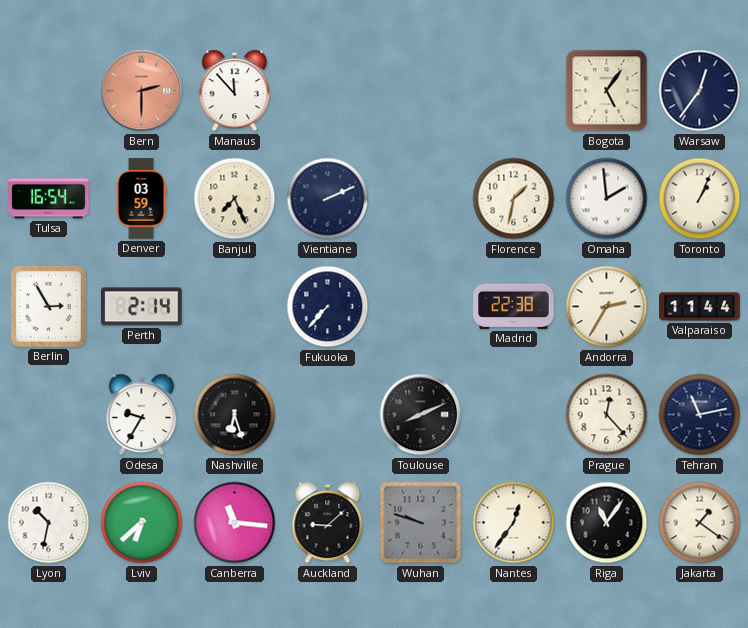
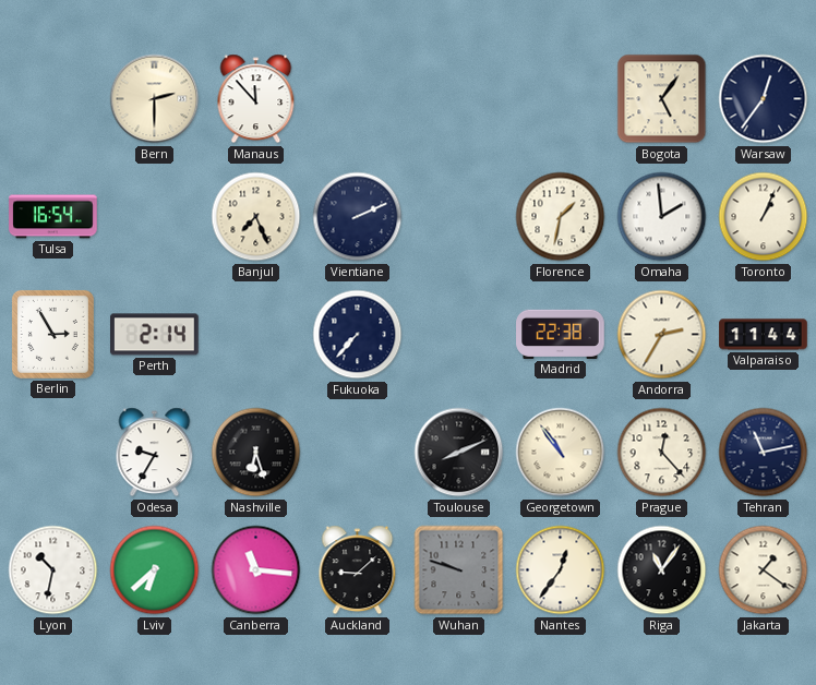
Bern dial: salmon -> cream (155, 99)
Denver: 03:59 -> none (141, 199)
Georgetown: none -> 10:54 (561, 453)
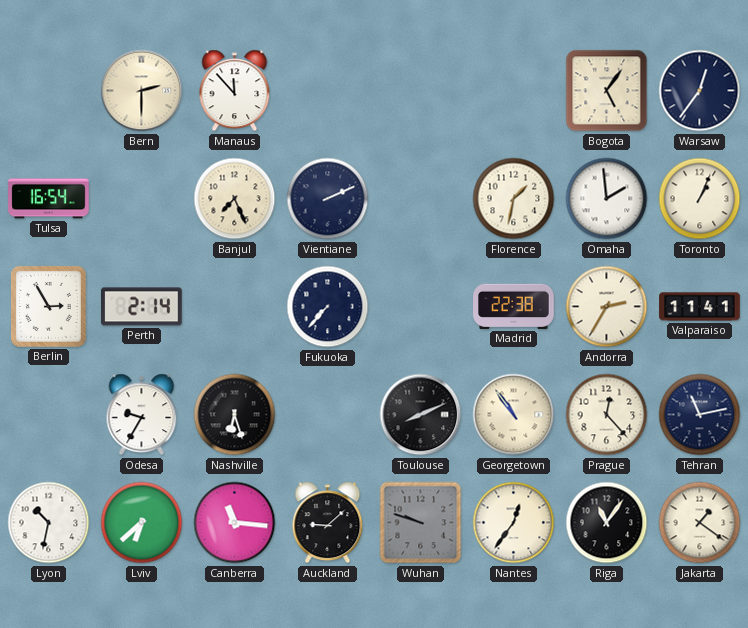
Valparaiso: 11:44 -> 11:41 (700, 307)
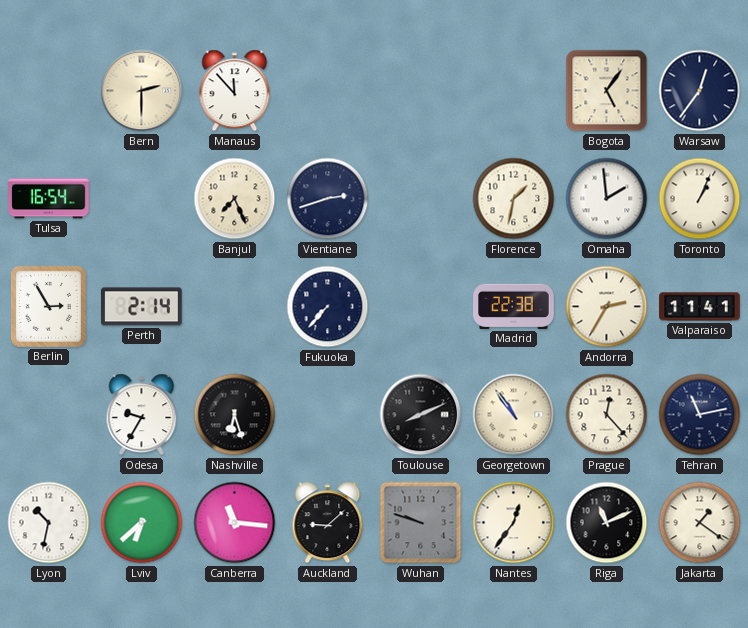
Vientiane: 2:11 -> 2:42 (328, 199)
Riga: 11:06 -> 11:11 (607, 523)
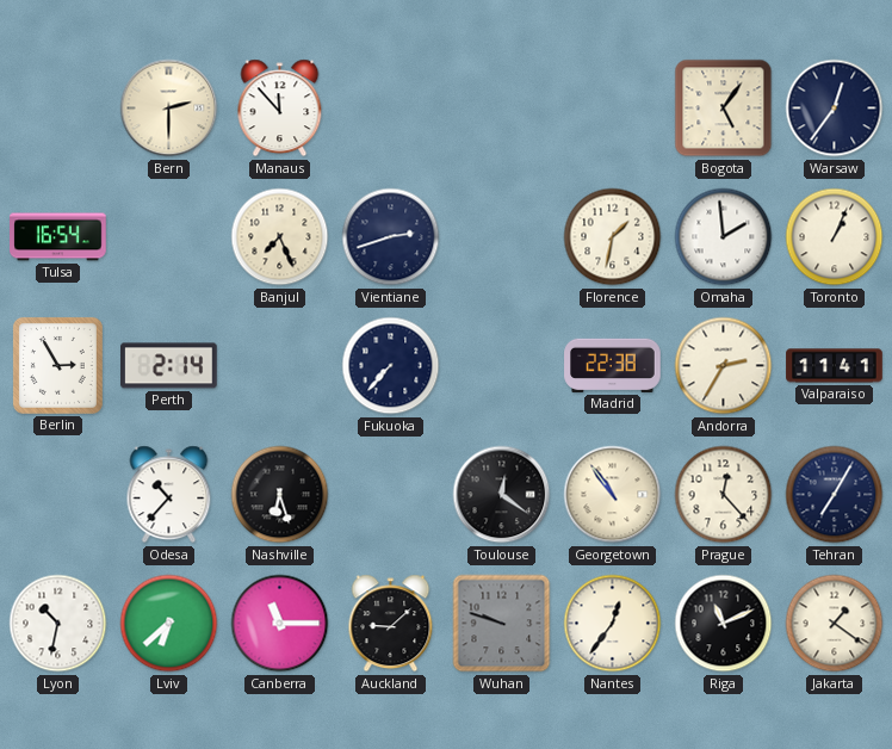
Odesa: 9:35 -> 10:37 (169, 495)
Toulouse: 8:11 -> 12:21 (502, 495)
Tehran: 11:13 -> 7:05 (835, 495)
Canberra: 11:16 -> 11:15 (280, 624)
